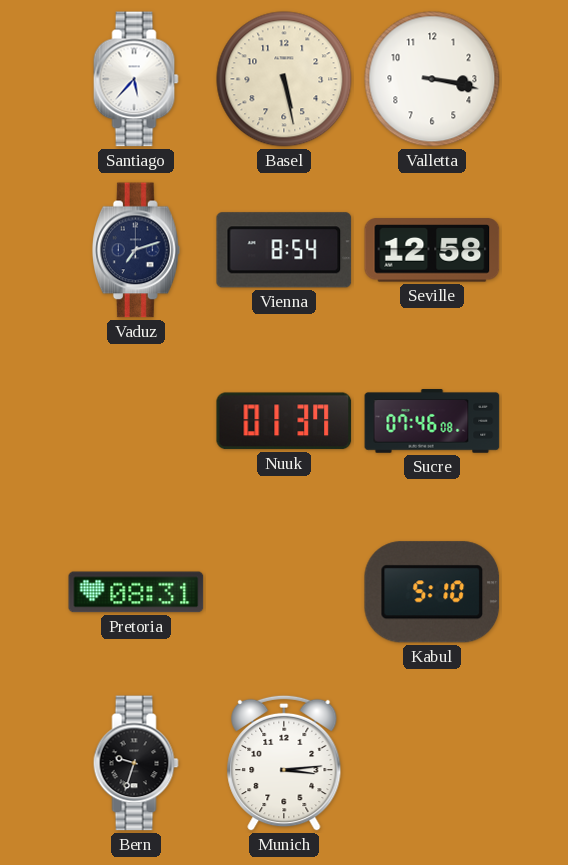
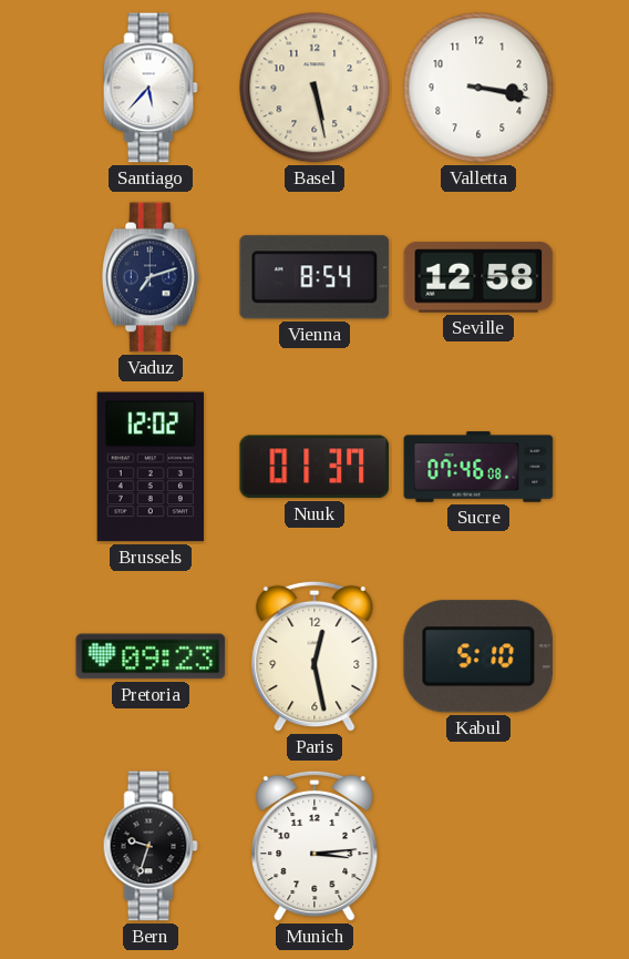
Brussels: none -> 12:02 (151, 467)
Pretoria: 08:31 -> 09:23 (151, 656)
Paris: none -> 12:28 (314, 656)
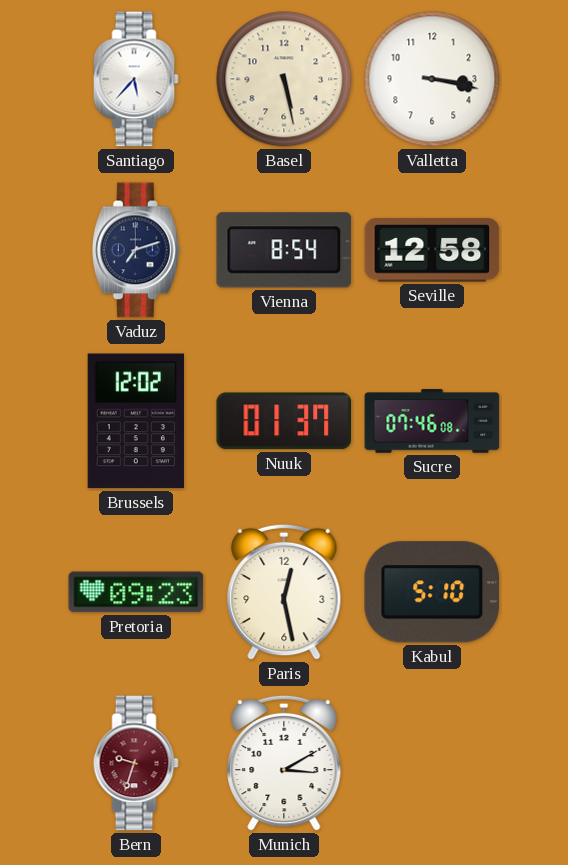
Bern dial: black -> burgundy (136, 763)
Munich: 3:14 -> 3:10 (284, 763)
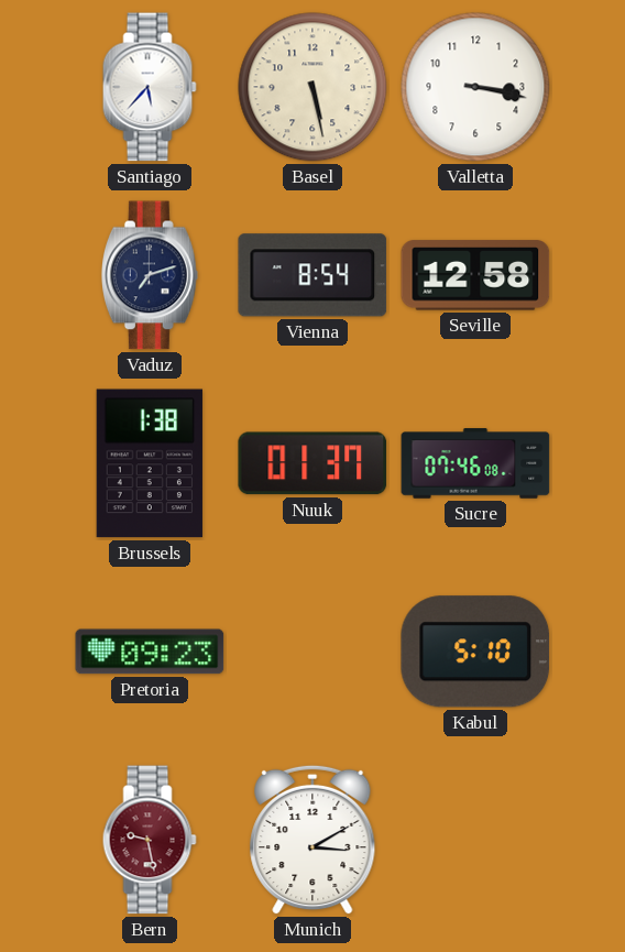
Brussels: 12:02 -> 1:38 (150, 463)
Paris: 12:28 -> none (284, 592)
Bern: 9:33 -> 9:28 (150, 840)
